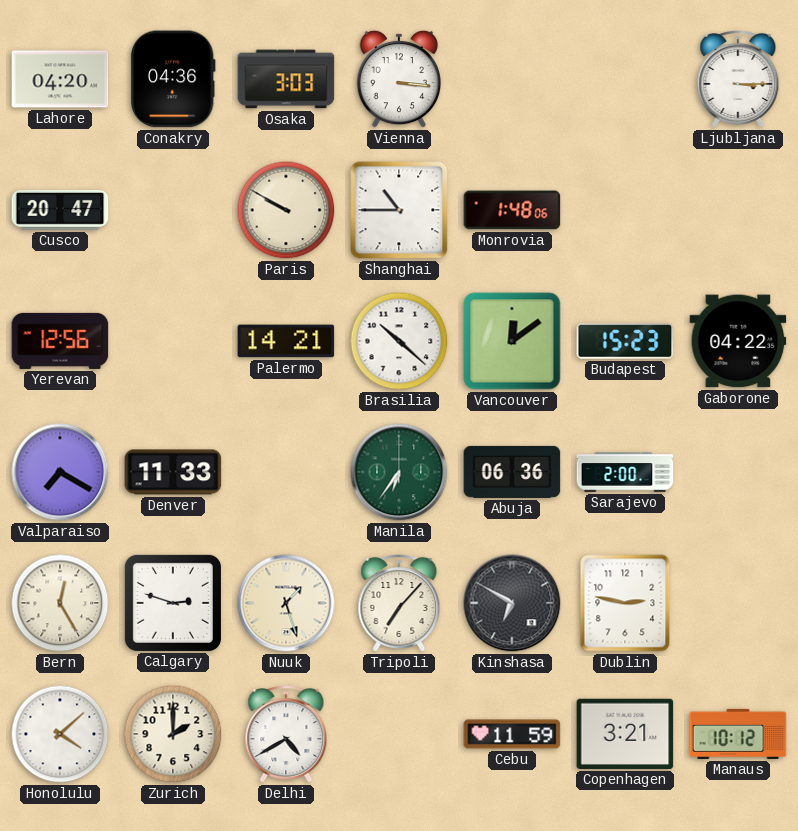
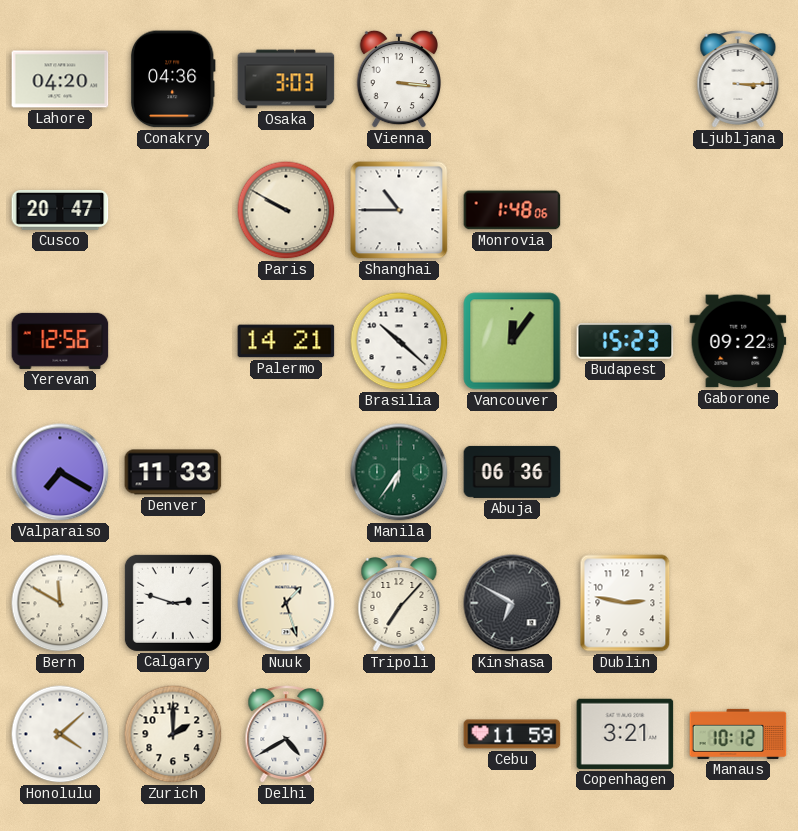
Vancouver: 12:09 -> 12:06 (512, 341)
Gaborone: 04:22 -> 09:22 (738, 341)
Sarajevo: 2:00 -> none (625, 472)
Bern: 12:25 -> 11:50 (60, 603)
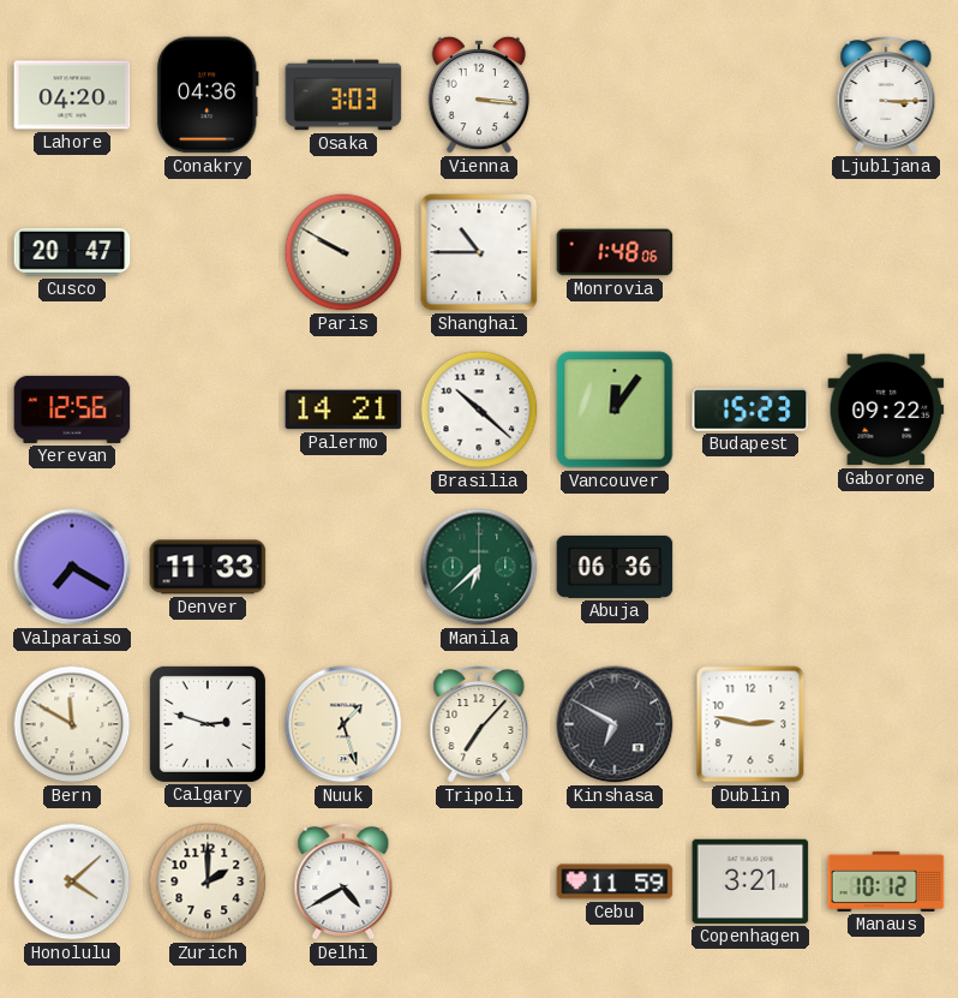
Manila: 6:36 -> 6:38 (479, 567)
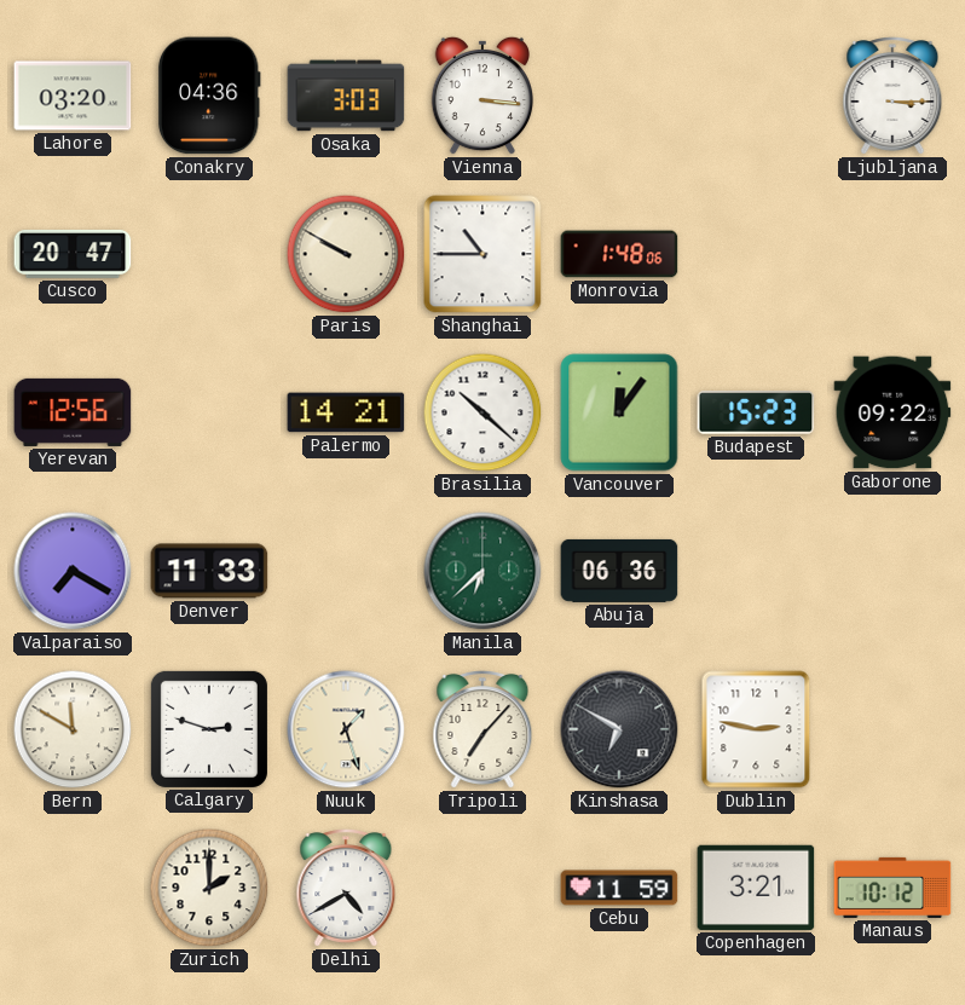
Lahore: 04:20 -> 03:20 (73, 96)
Honolulu: 4:08 -> none (72, 882)
